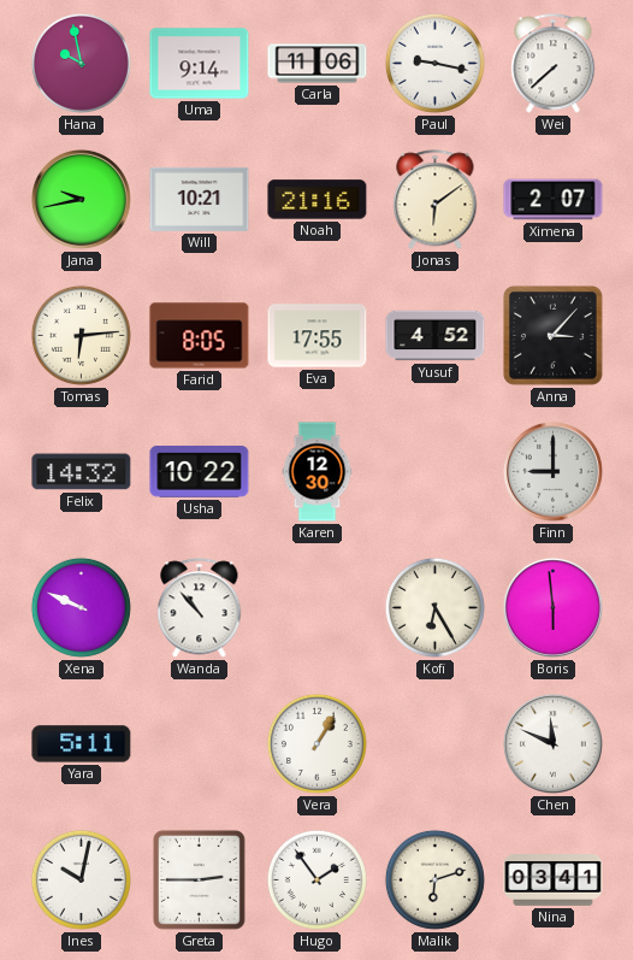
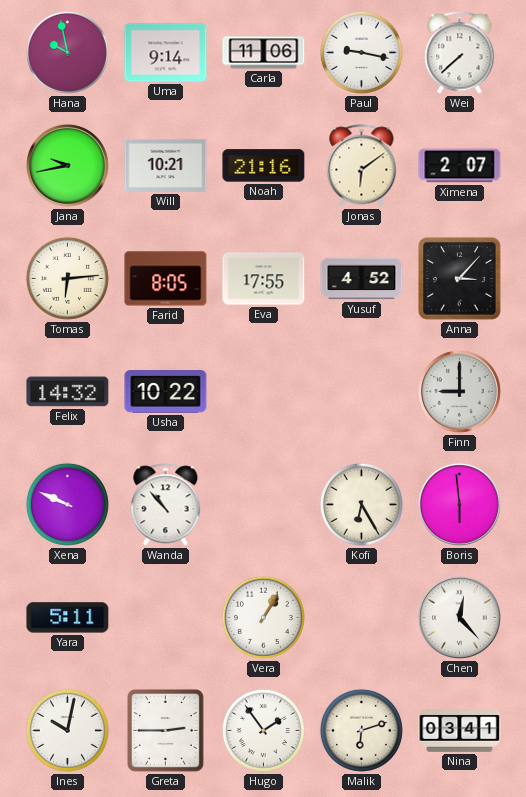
Karen: 12:30 -> none (318, 472)
Chen: 11:49 -> 12:23 (459, 617)
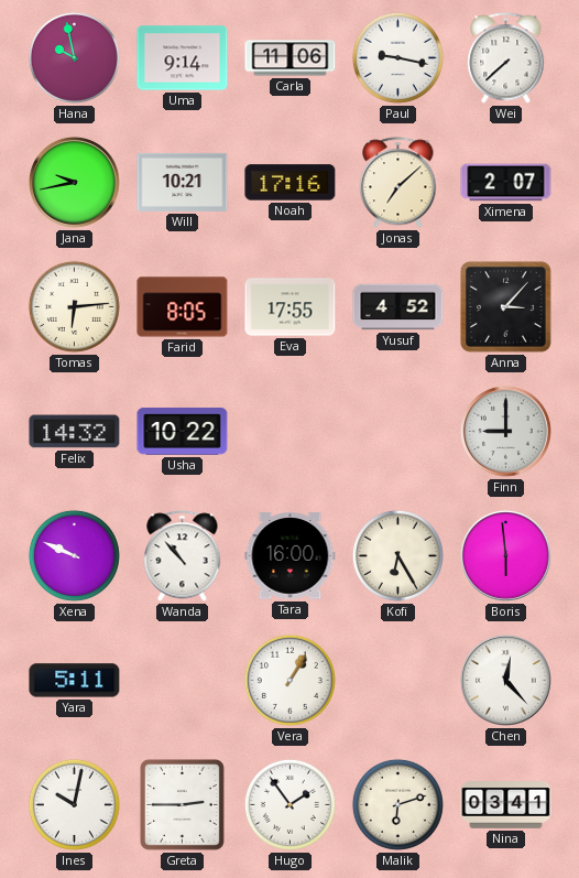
Noah: 21:16 -> 17:16 (291, 183)
Jonas: 6:09 -> 7:08 (398, 183)
Tara: none -> 16:00 (291, 556)
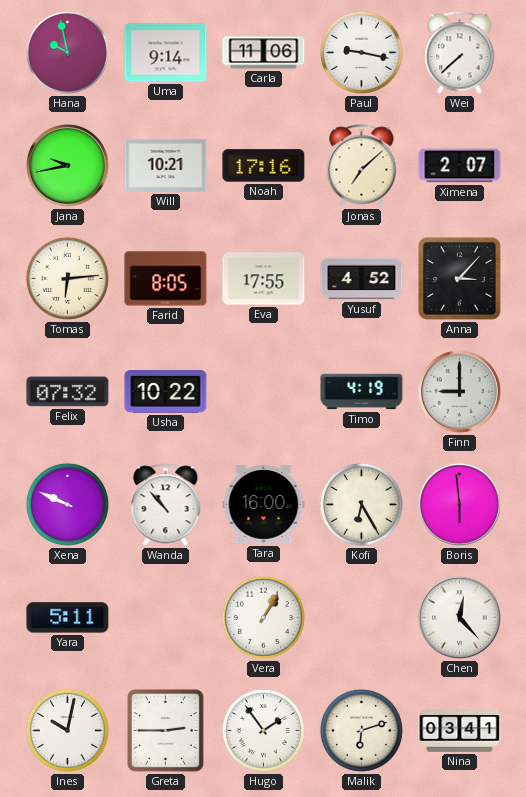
Felix: 14:32 -> 07:32 (68, 392)
Timo: none -> 4:19 (362, 392)
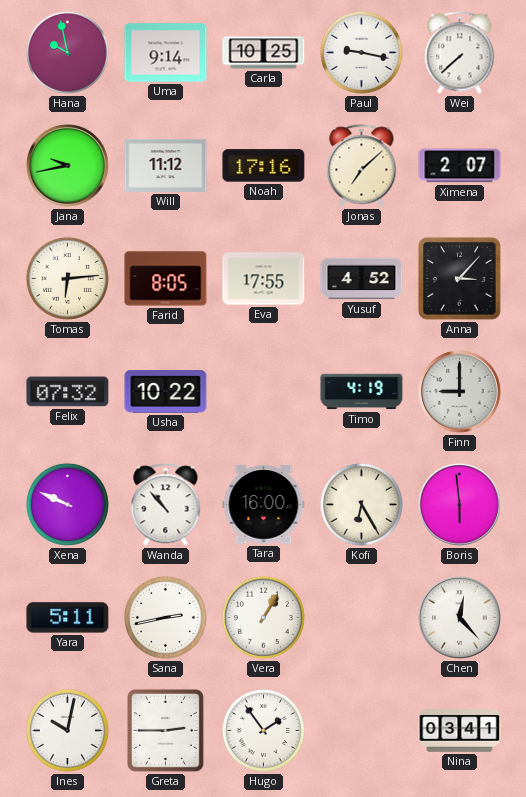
Carla: 11:06 -> 10:25 (264, 53)
Will: 10:21 -> 11:12 (166, 165)
Sana: none -> 2:43 (165, 617)
Malik: 6:12 -> none (361, 730)
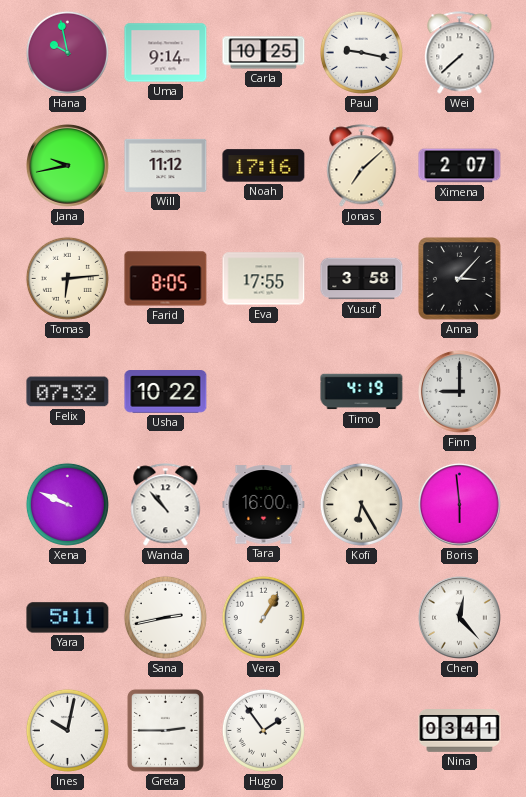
Yusuf: 4:52 -> 3:58 (362, 279)
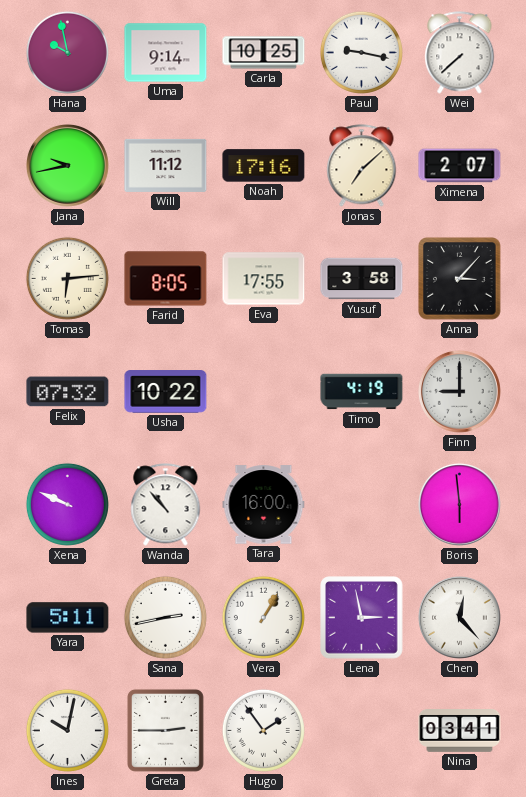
Kofi: 6:25 -> none (361, 504)
Lena: none -> 2:58 (362, 618)
